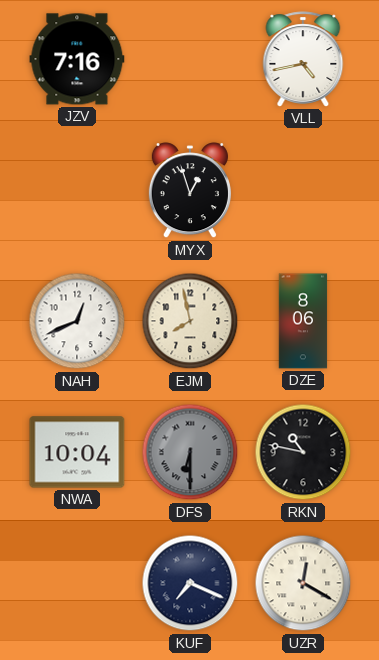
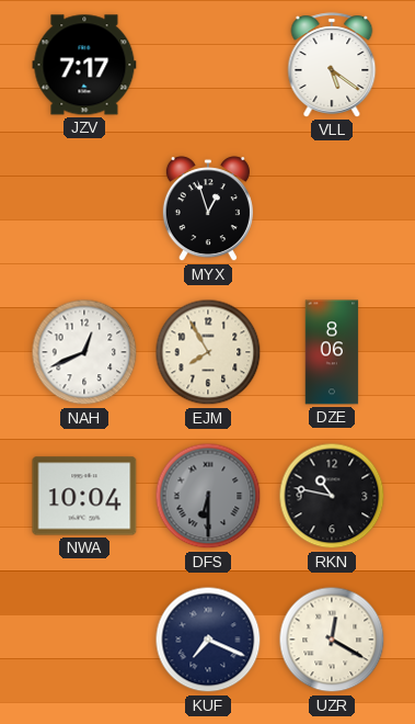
JZV: 7:16 -> 7:17 (84, 65)
VLL: 4:43 -> 5:21 (332, 65)
EJM: 7:58 -> 7:55 (208, 352)
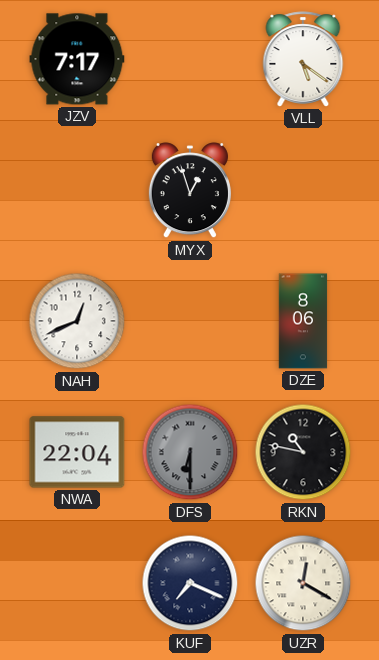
EJM: 7:55 -> none (208, 352)
NWA: 10:04 -> 22:04 (77, 452)
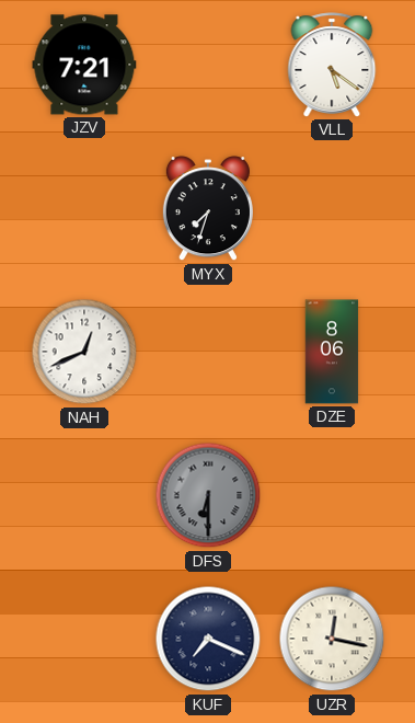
JZV: 7:17 -> 7:21 (84, 65)
MYX: 12:57 -> 7:33 (208, 209)
NWA: 22:04 -> none (77, 452)
RKN: 10:47 -> none (303, 452)
UZR: 12:20 -> 12:17 (332, 639)
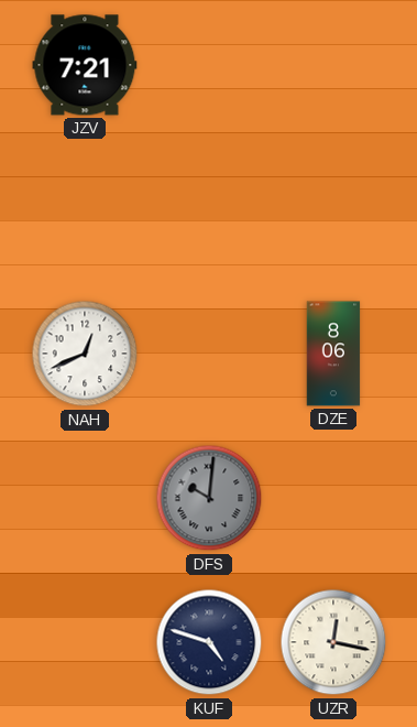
VLL: 5:21 -> none (332, 65)
MYX: 7:33 -> none (208, 209)
DFS: 6:30 -> 10:01 (209, 498)
KUF: 7:19 -> 4:48 (209, 642)
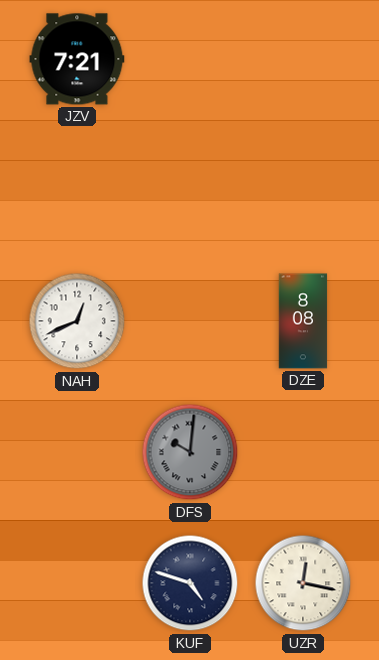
DZE: 8:06 -> 8:08 (303, 321)
